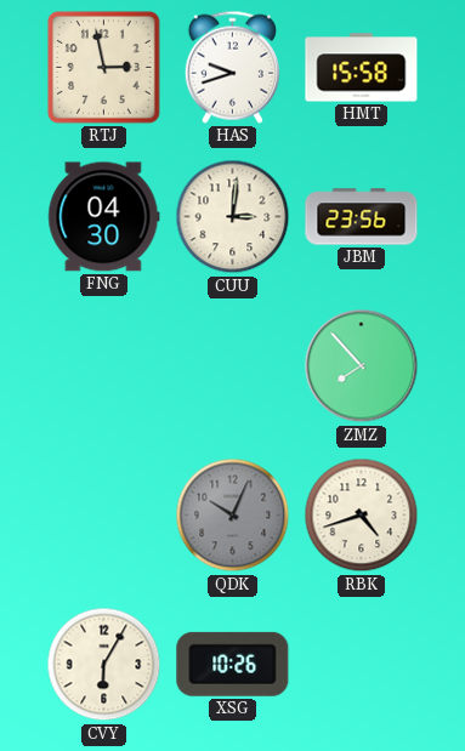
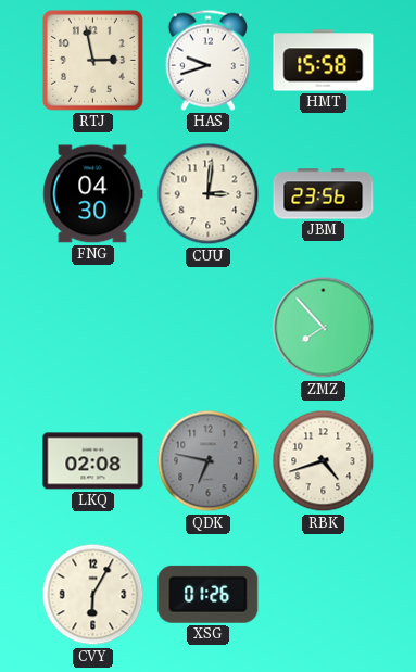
LKQ: none -> 02:08 (93, 461)
QDK: 10:04 -> 6:47 (209, 461)
XSG: 10:26 -> 01:26 (209, 594)
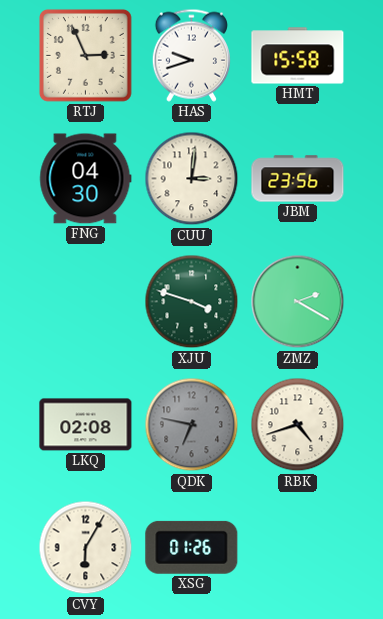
RTJ: 2:58 -> 2:56 (85, 55)
XJU: none -> 3:48 (192, 302)
ZMZ: 7:53 -> 2:20 (298, 302)
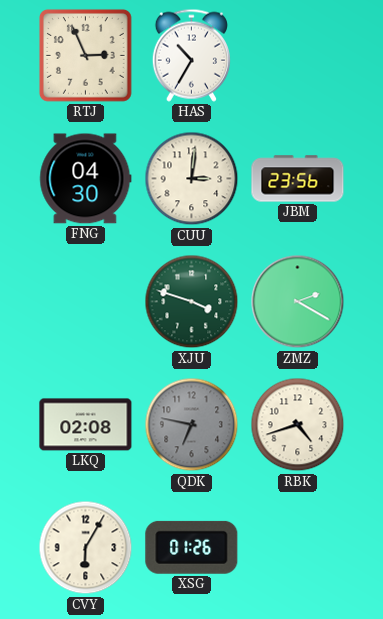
HAS: 9:42 -> 10:35 (191, 55)
HMT: 15:58 -> none (298, 56)
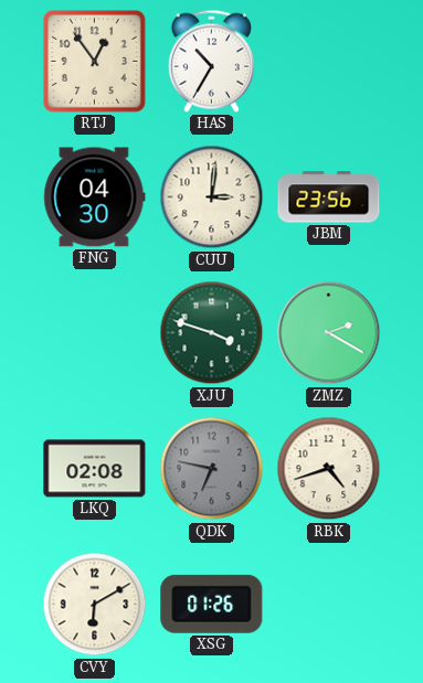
RTJ: 2:56 -> 12:54 (94, 61)
CVY: 6:05 -> 6:10 (95, 605)
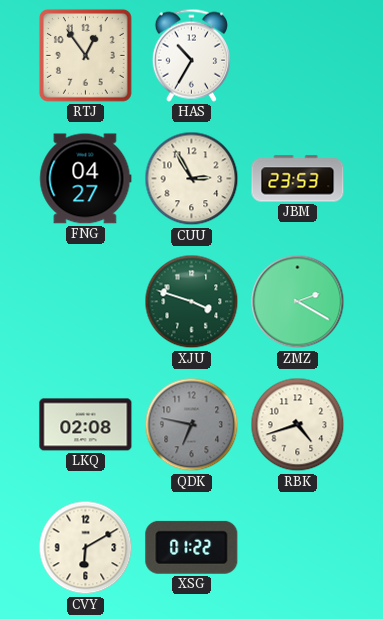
FNG: 04:30 -> 04:27 (86, 179)
CUU: 3:01 -> 2:55 (192, 179)
JBM: 23:56 -> 23:53 (298, 179)
XSG: 01:26 -> 01:22 (192, 547)
